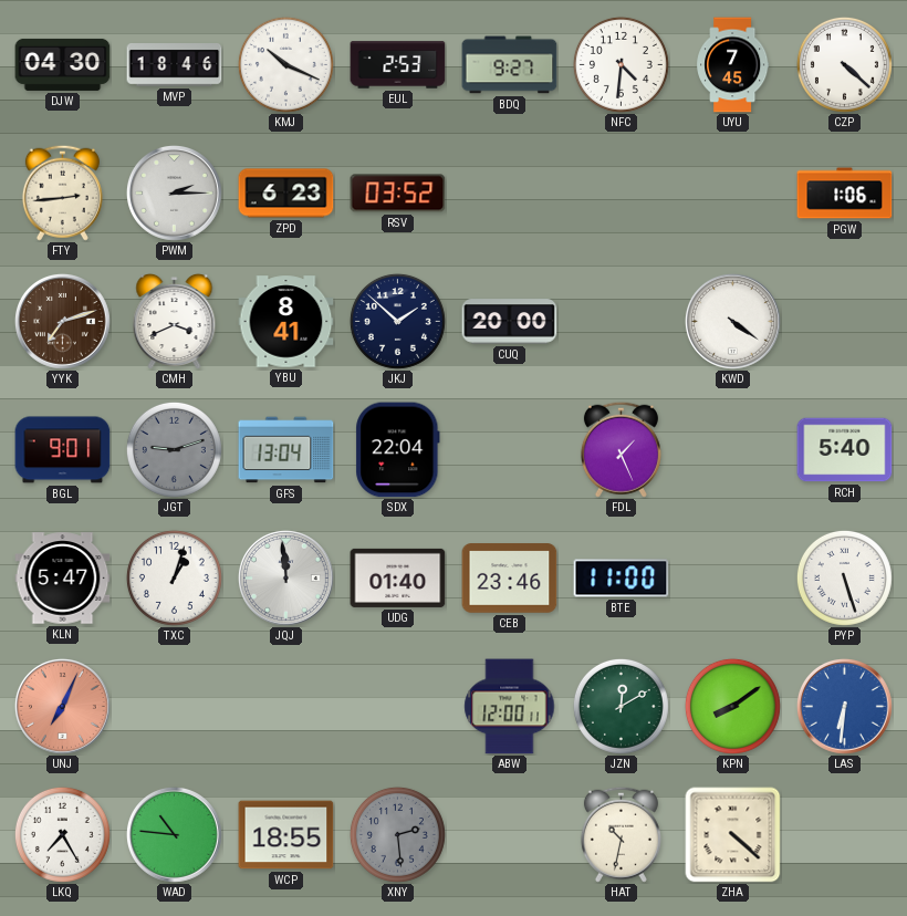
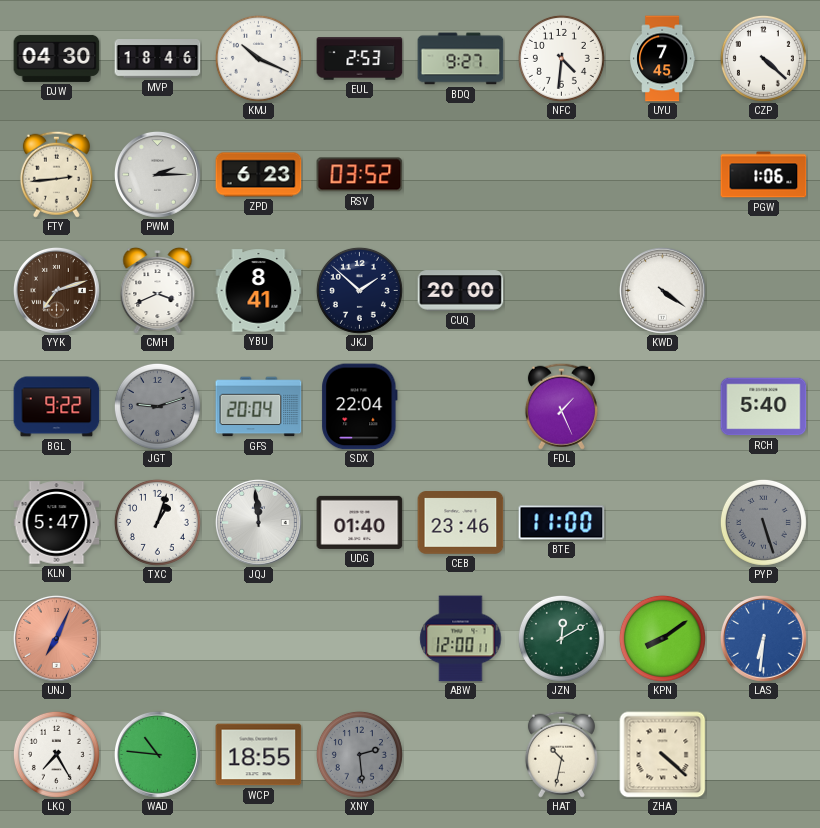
BGL: 9:01 -> 9:22 (57, 407)
GFS: 13:04 -> 20:04 (259, 407)
PYP dial: white -> grey (763, 522)
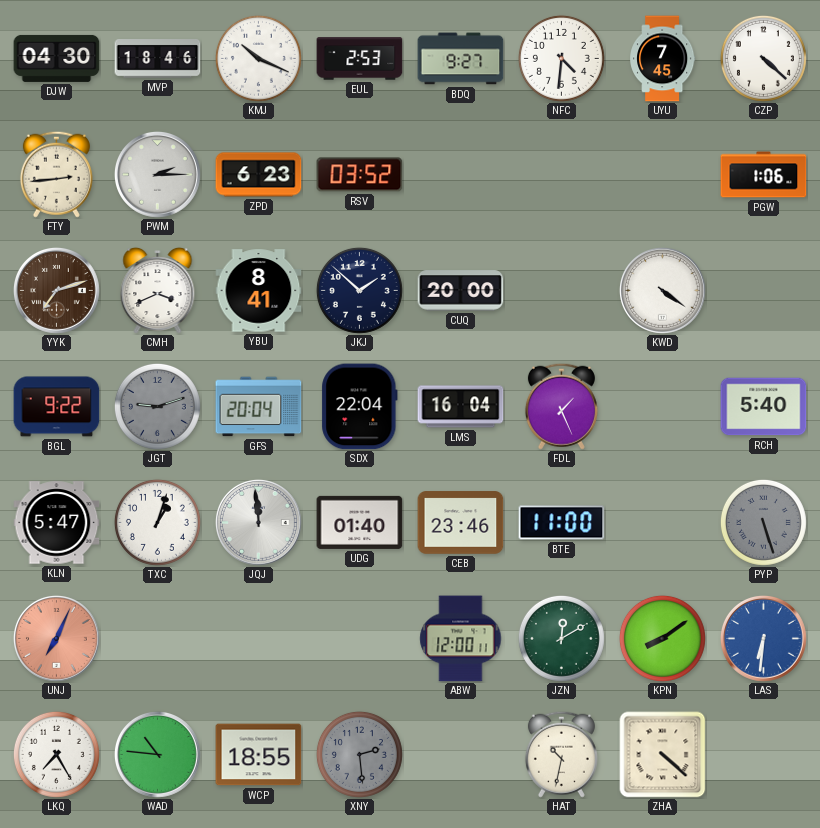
LMS: none -> 16:04 (461, 407)
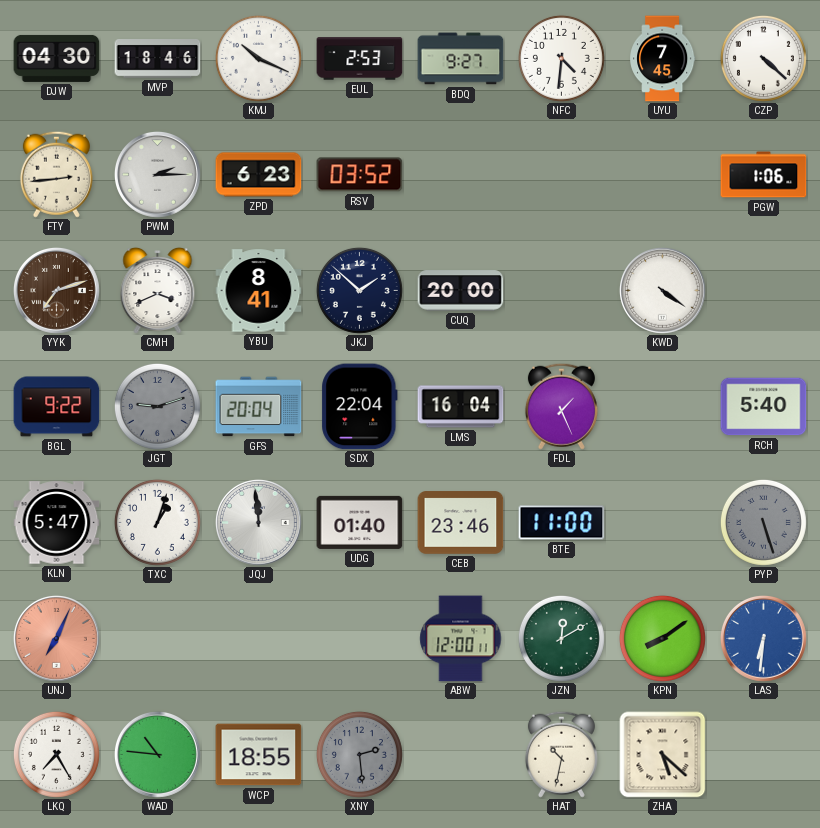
ZHA: 4:22 -> 5:22 (663, 755)
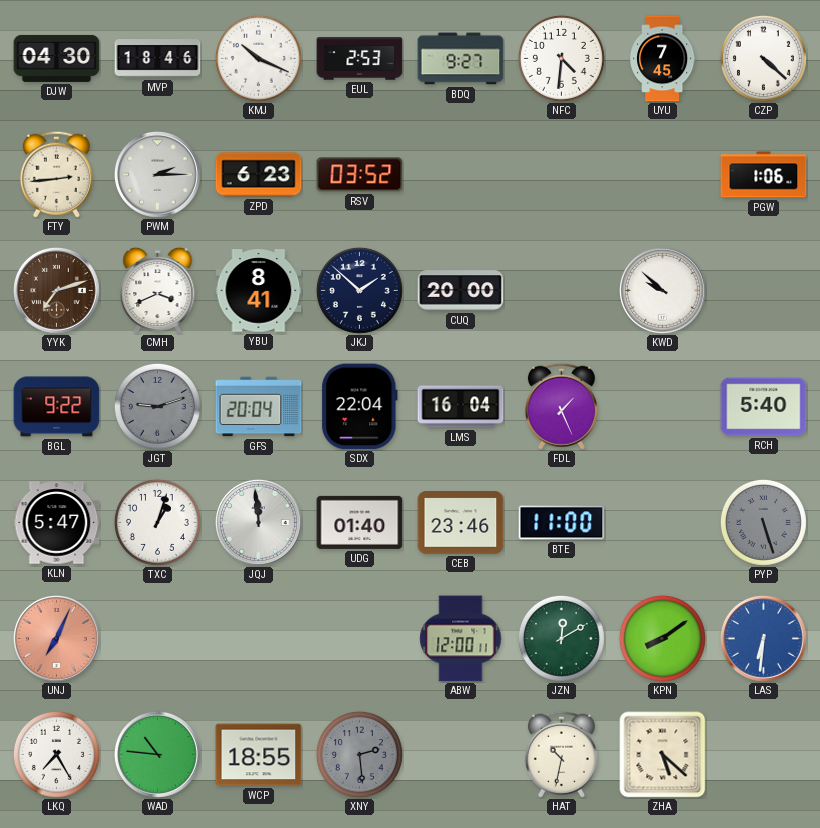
KWD: 4:21 -> 9:52 (663, 291)
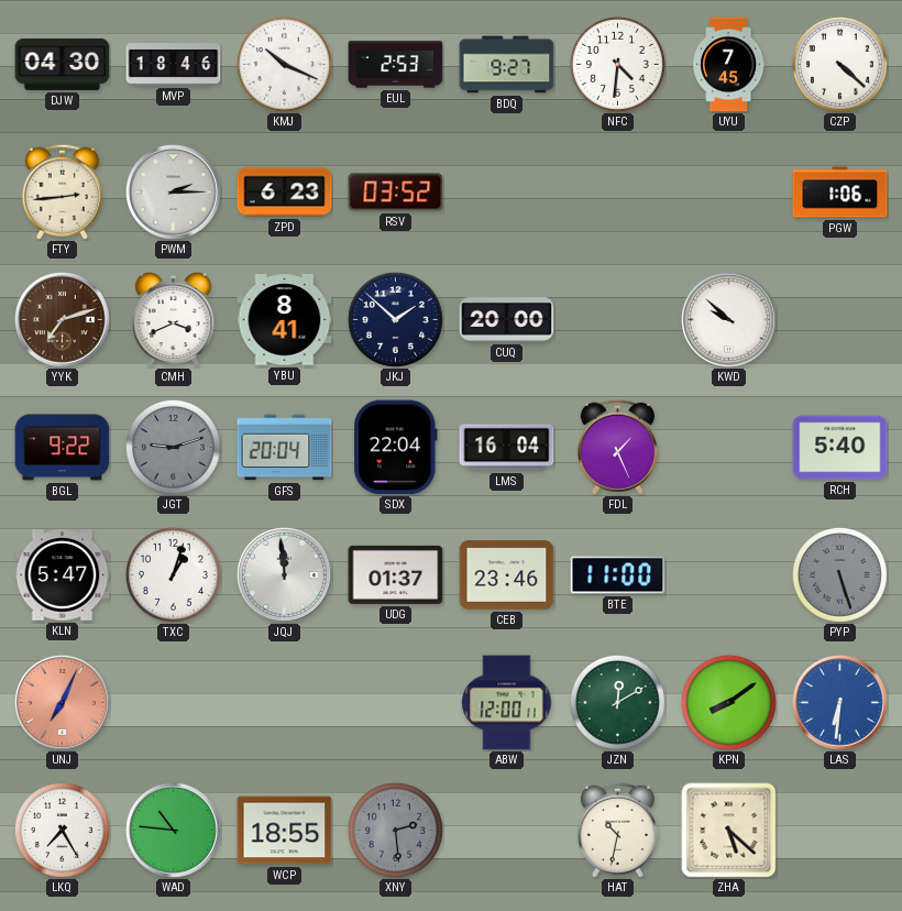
UDG: 01:40 -> 01:37 (396, 574)
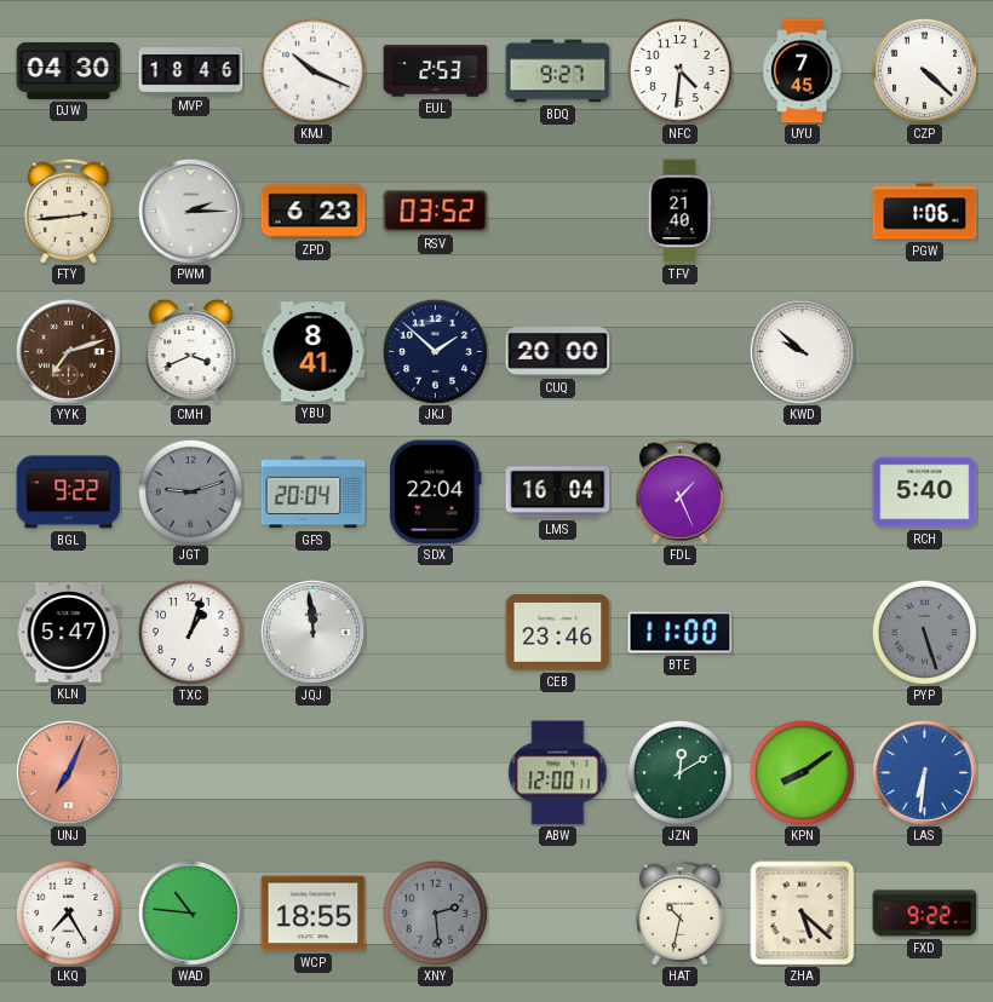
TFV: none -> 21:40 (679, 212)
UDG: 01:37 -> none (396, 574)
FXD: none -> 9:22 (925, 914)
